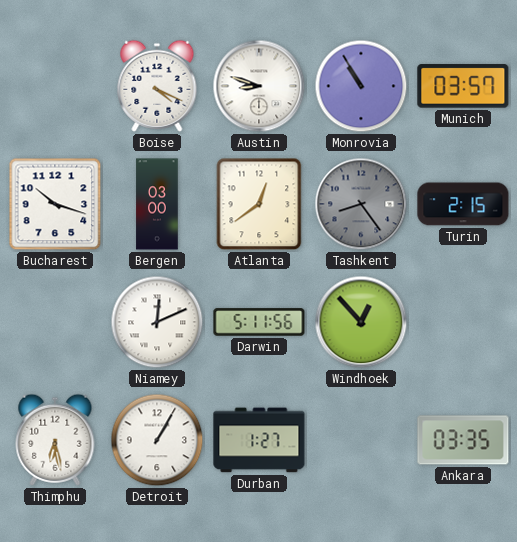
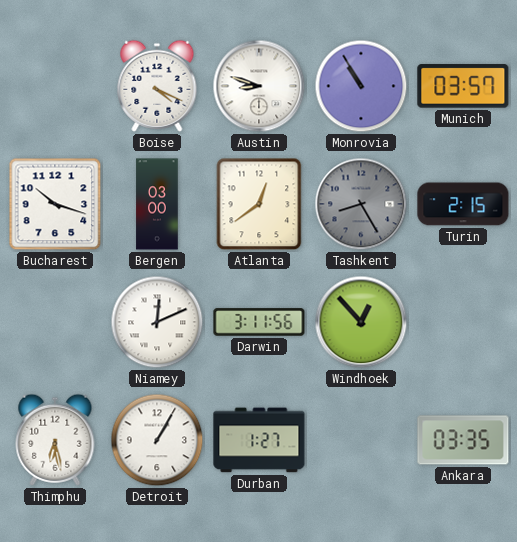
Tashkent: 8:24 -> 8:25 (361, 204)
Darwin: 5:11 -> 3:11 (259, 322)
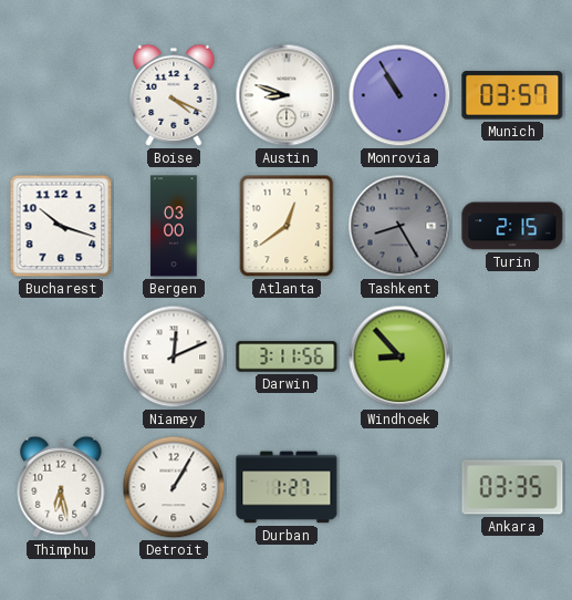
Windhoek: 12:53 -> 8:53 (399, 356)
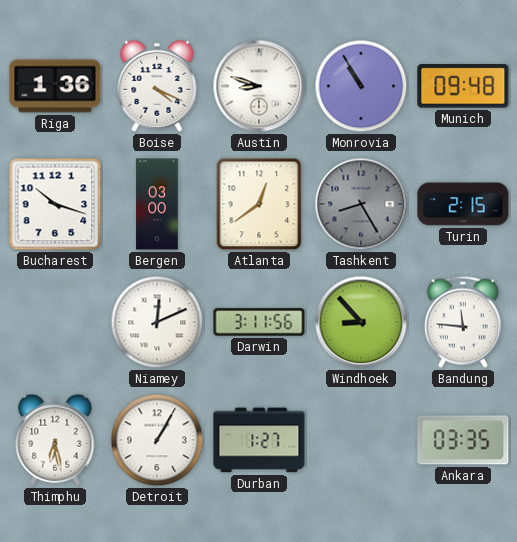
Riga: none -> 1:36 (55, 86)
Munich: 03:57 -> 09:48 (463, 86)
Bandung: none -> 11:46 (463, 322)
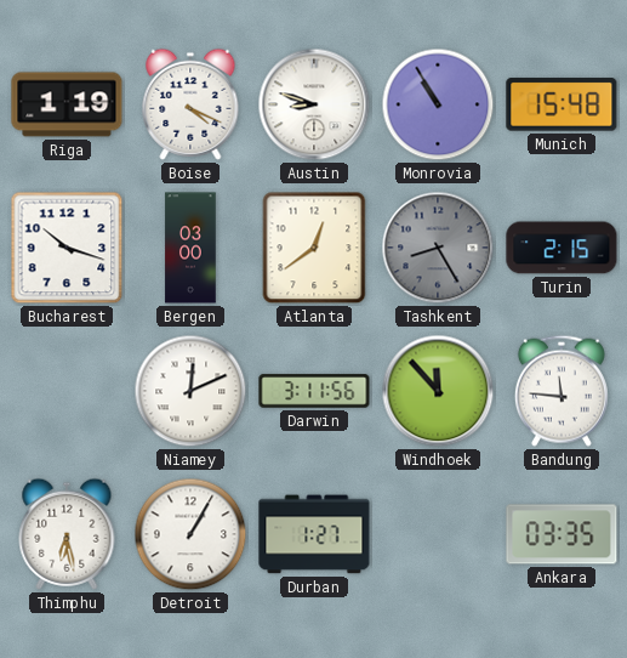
Riga: 1:36 -> 1:19 (67, 104)
Munich: 09:48 -> 15:48 (562, 104)
Windhoek: 8:53 -> 11:53 (438, 391)
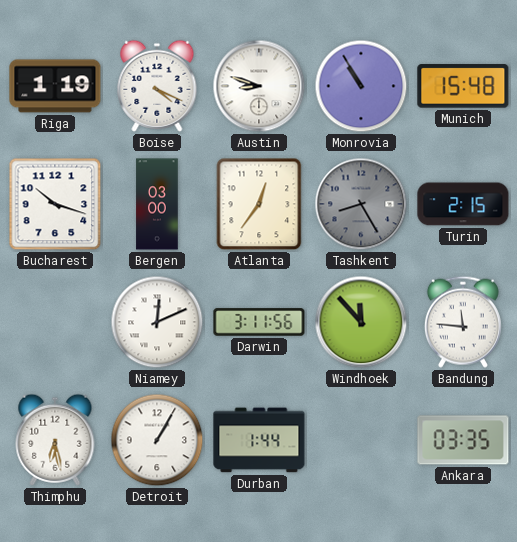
Atlanta: 12:39 -> 12:36 (259, 204)
Durban: 1:27 -> 1:44 (259, 440)
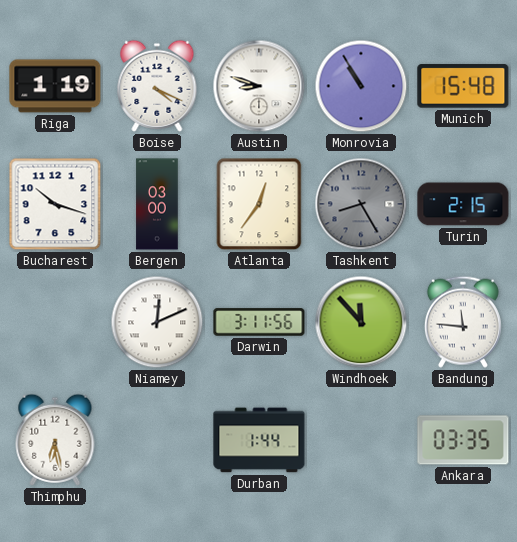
Detroit: 1:05 -> none (157, 440)
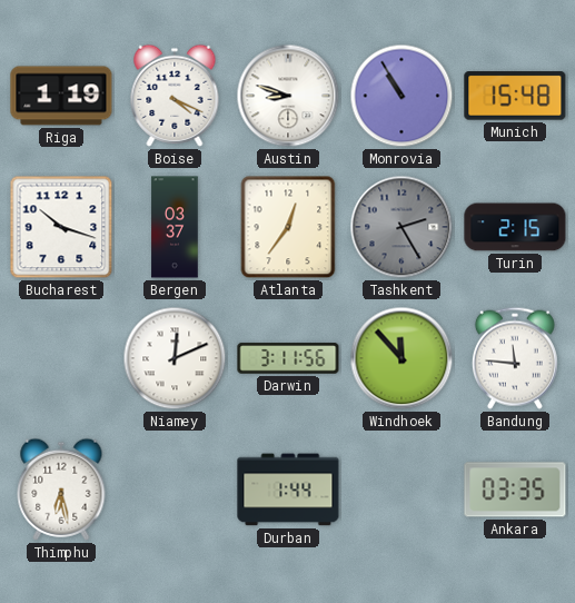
Bergen: 03:00 -> 03:37 (175, 227)
Tashkent: 8:25 -> 2:25 (401, 227)
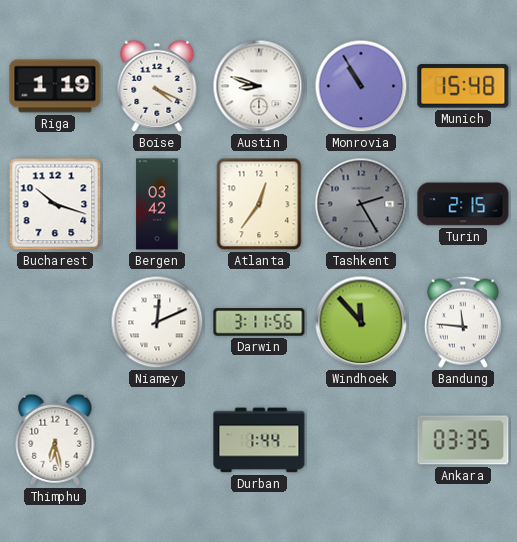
Bergen: 03:37 -> 03:42 (157, 204)
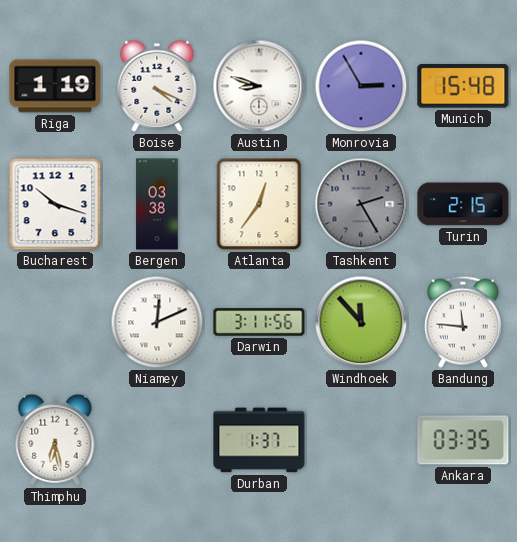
Monrovia: 10:55 -> 2:55 (361, 86)
Bergen: 03:42 -> 03:38 (157, 204)
Durban: 1:44 -> 1:37 (259, 440)
